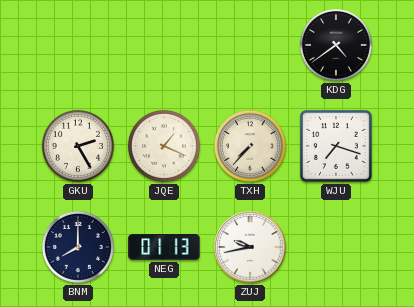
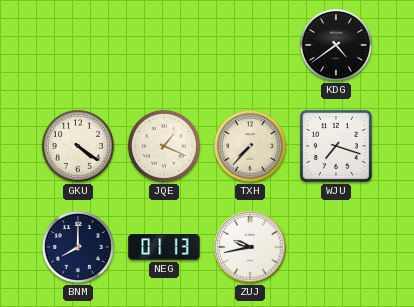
GKU: 2:25 -> 4:21 (78, 146)
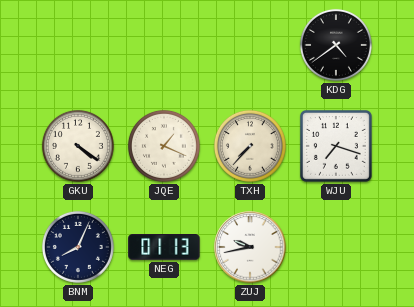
BNM: 8:00 -> 8:04 (78, 247)
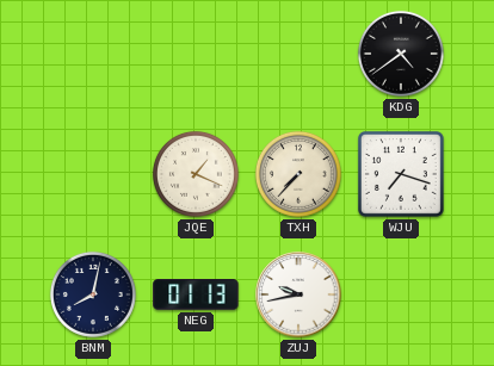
GKU: 4:21 -> none (78, 146)
BNM: 8:04 -> 8:02 (93, 294)
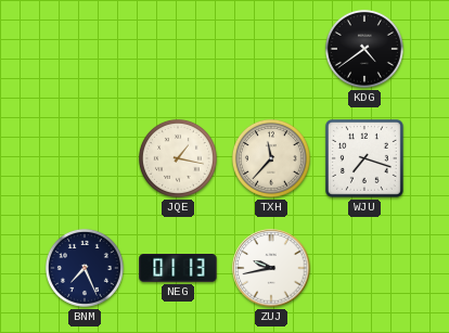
JQE: 1:19 -> 1:17 (178, 158)
TXH: 7:37 -> 11:37 (271, 158)
BNM: 8:02 -> 7:26 (85, 268)
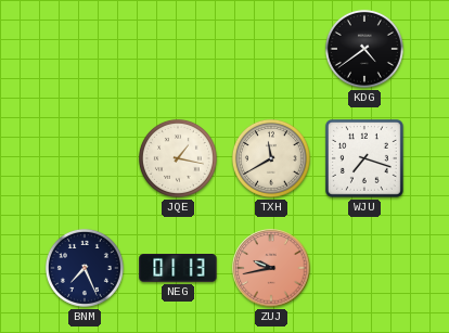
TXH: 11:37 -> 11:40 (271, 158)
ZUJ dial: white -> salmon (271, 268)
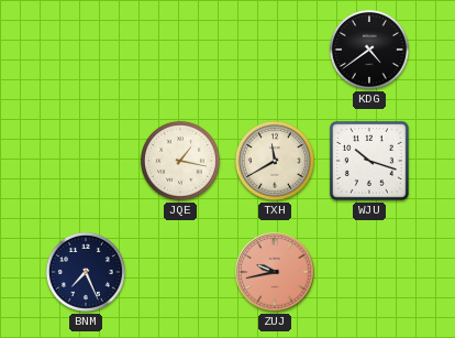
WJU: 7:18 -> 10:18 (369, 161)
NEG: 01:13 -> none (178, 269)
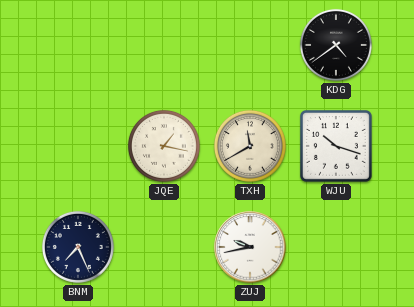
ZUJ dial: salmon -> white (250, 247)
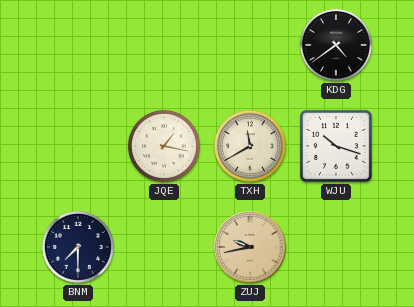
BNM: 7:26 -> 7:30 (78, 247)
ZUJ dial: white -> champagne (250, 247)
